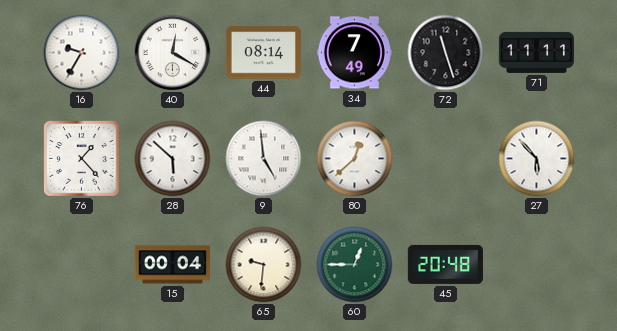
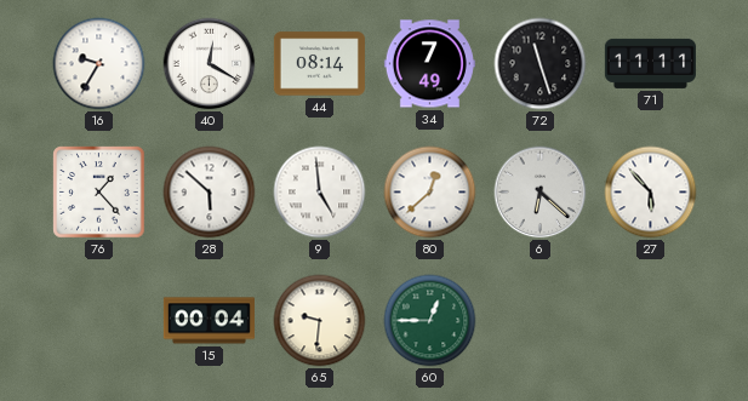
6: none -> 6:22 (541, 193)
45: 20:48 -> none (445, 264)
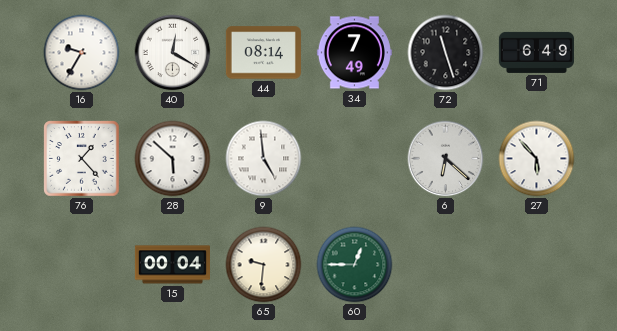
71: 11:11 -> 6:49 (536, 52)
80: 12:38 -> none (430, 193)
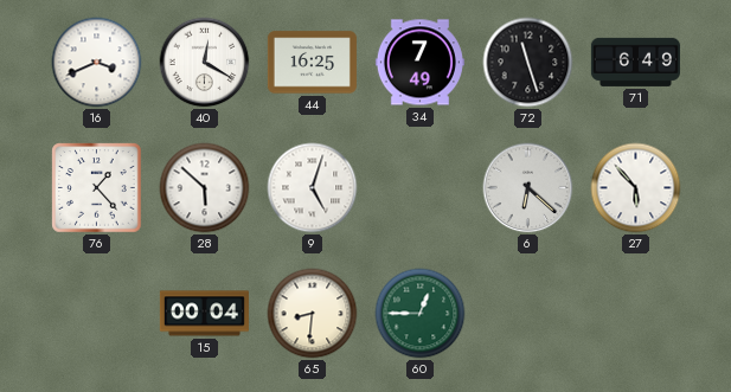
16: 9:35 -> 3:41 (97, 63)
44: 08:14 -> 16:25 (312, 63)
9: 4:59 -> 5:03 (313, 188)
65: 9:31 -> 8:31 (313, 314)
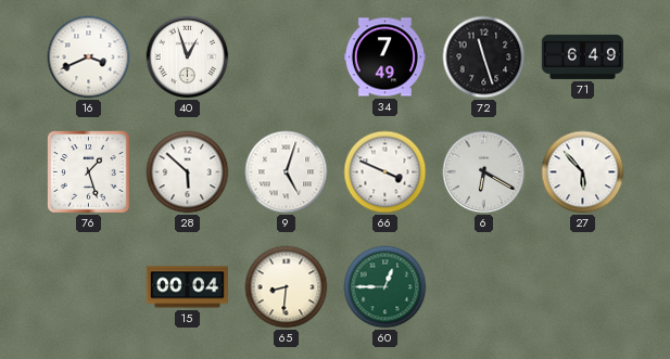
40: 12:20 -> 12:57 (188, 57)
44: 16:25 -> none (312, 63)
76: 1:23 -> 1:27 (89, 172)
66: none -> 3:49 (385, 172)
6: 6:22 -> 6:20 (484, 172)
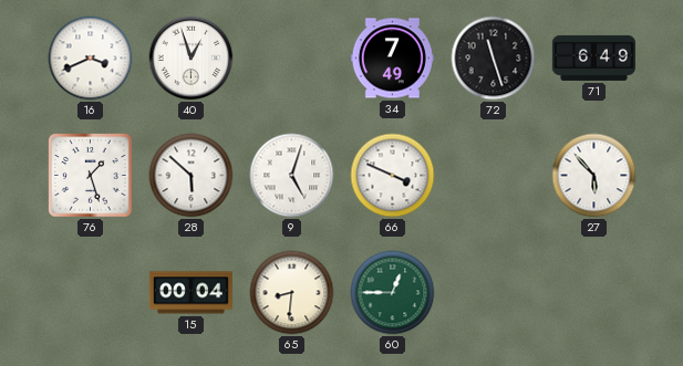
6: 6:20 -> none (484, 172)
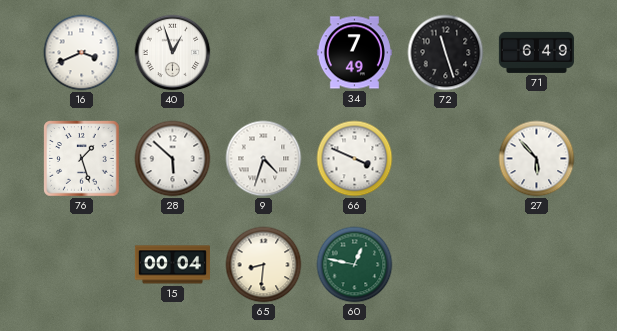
9: 5:03 -> 4:33 (264, 159)
60: 12:45 -> 12:47 (355, 265)
